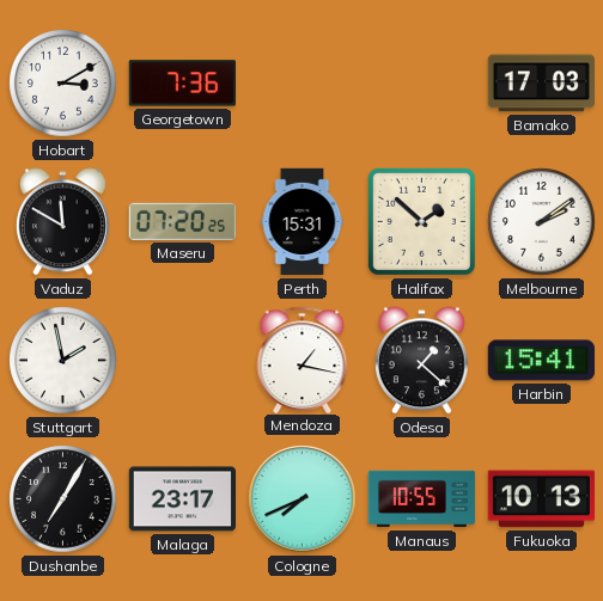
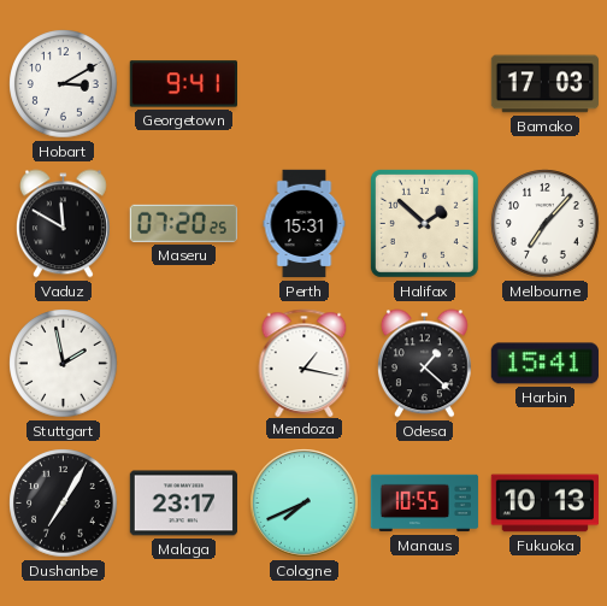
Georgetown: 7:36 -> 9:41 (183, 84)
Melbourne: 2:09 -> 7:07 (546, 224)
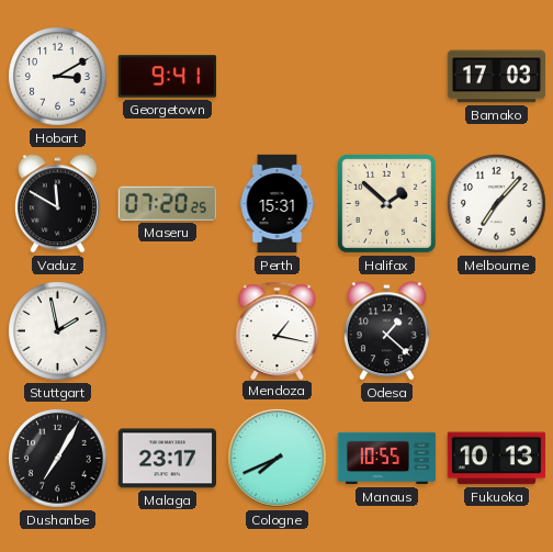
Harbin: 15:41 -> none (544, 364)
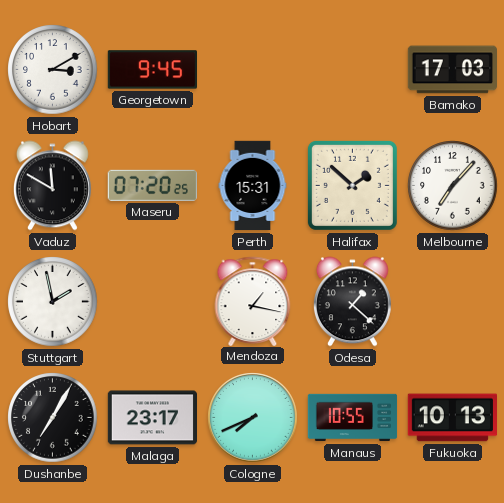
Georgetown: 9:41 -> 9:45 (152, 70)
